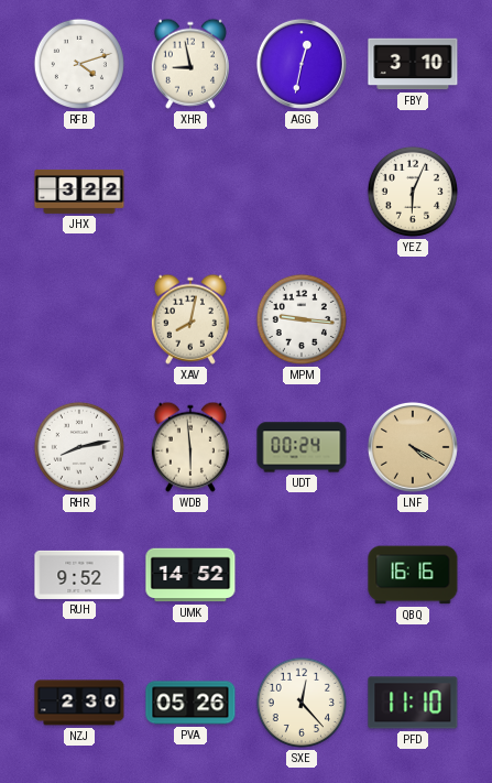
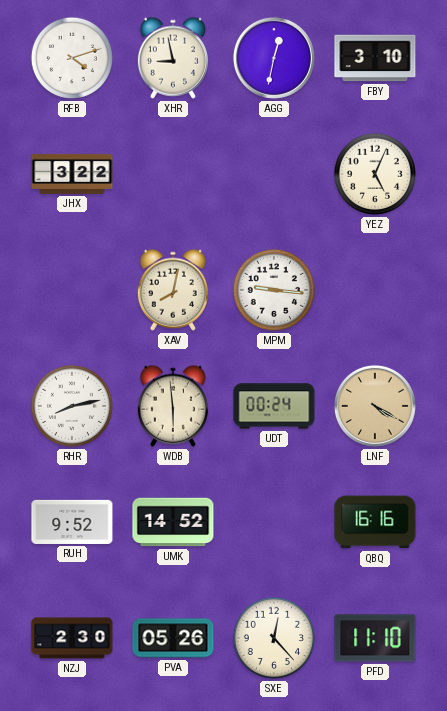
YEZ: 6:04 -> 5:04 (375, 174)
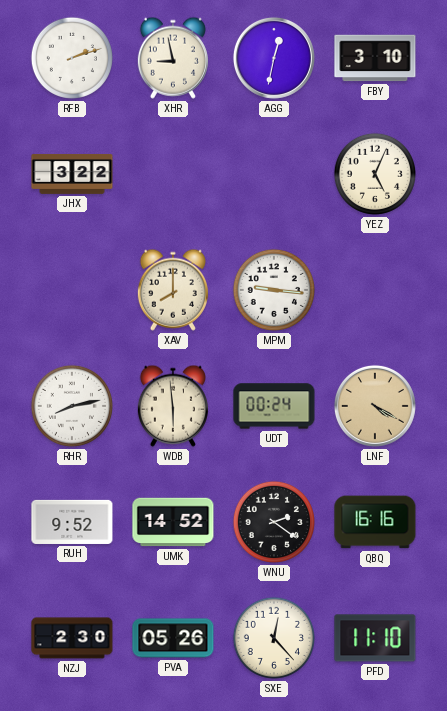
RFB: 4:12 -> 2:12 (72, 58)
XAV: 8:02 -> 8:00 (173, 290)
WNU: none -> 2:21 (274, 522)
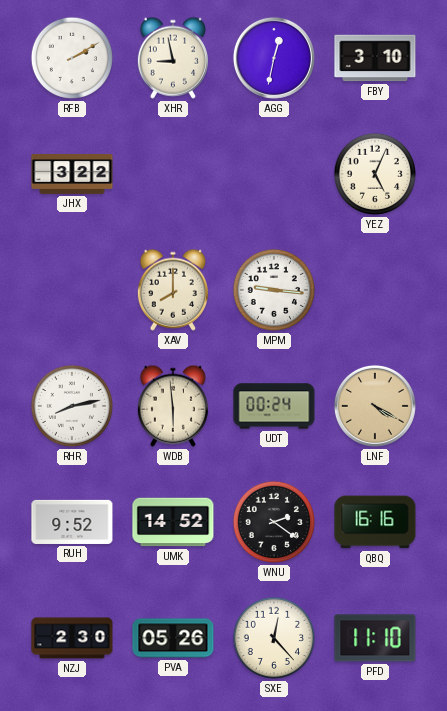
RFB: 2:12 -> 2:10 (72, 58)
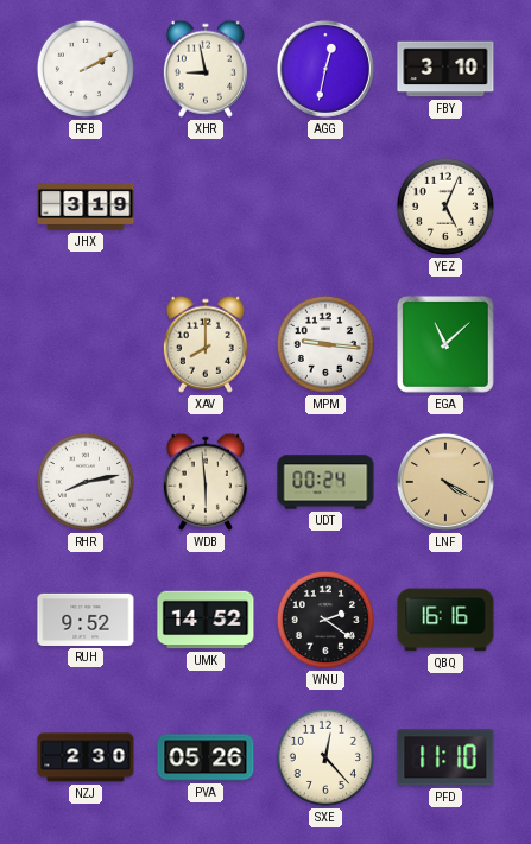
JHX: 3:22 -> 3:19 (86, 207)
EGA: none -> 11:08 (445, 344)
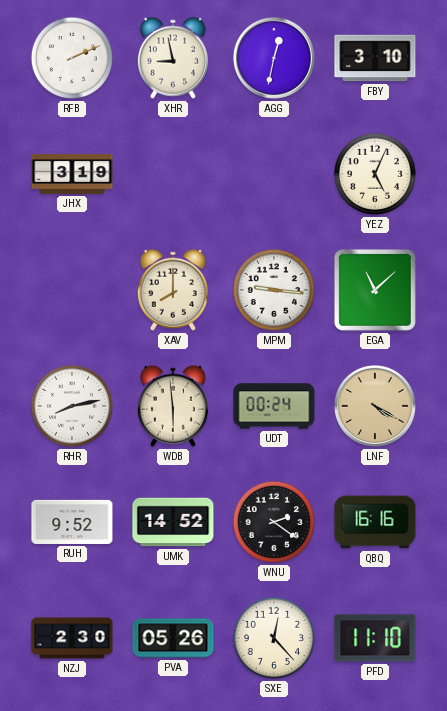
RFB: 2:10 -> 2:11 (72, 58)
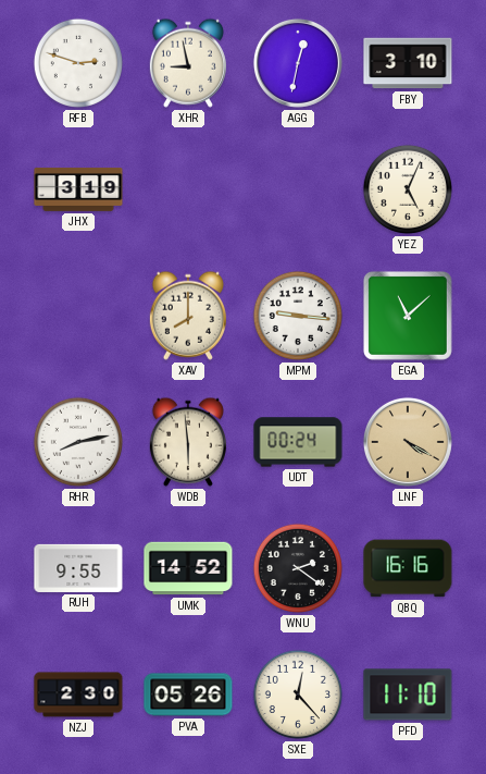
RFB: 2:11 -> 2:48 (78, 63)
RUH: 9:52 -> 9:55 (78, 568)
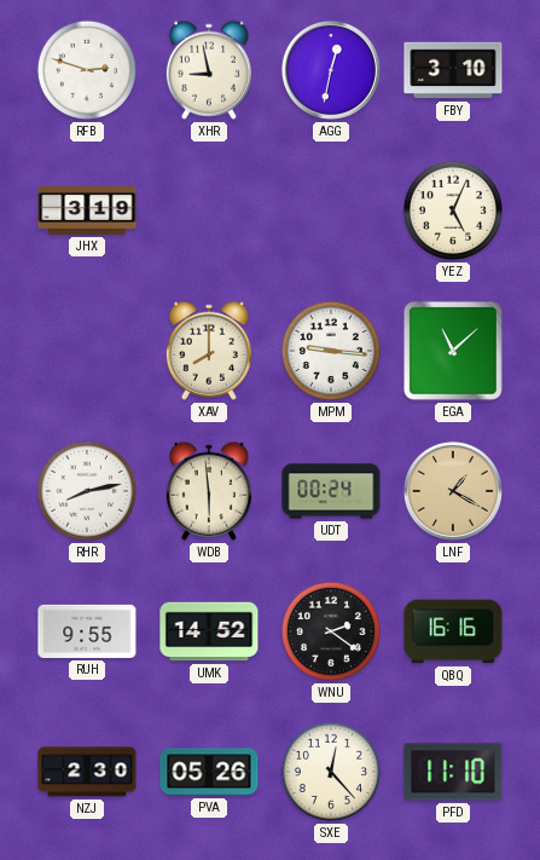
LNF: 4:20 -> 1:20 (453, 491)
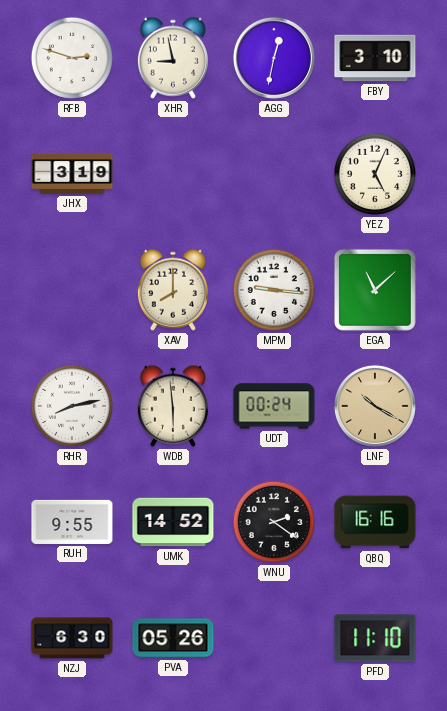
LNF: 1:20 -> 10:20 (375, 406)
NZJ: 2:30 -> 6:30 (72, 638)
SXE: 12:23 -> none (331, 772)
